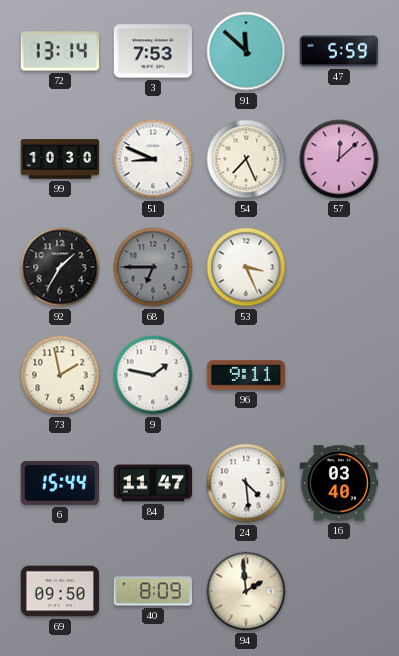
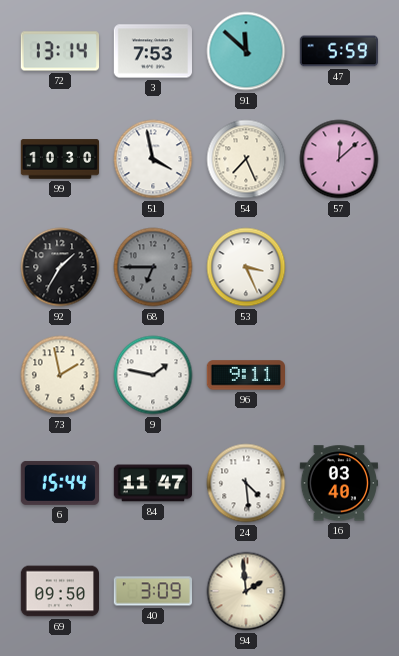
51: 8:49 -> 3:58 (153, 159)
40: 8:09 -> 3:09 (152, 591)
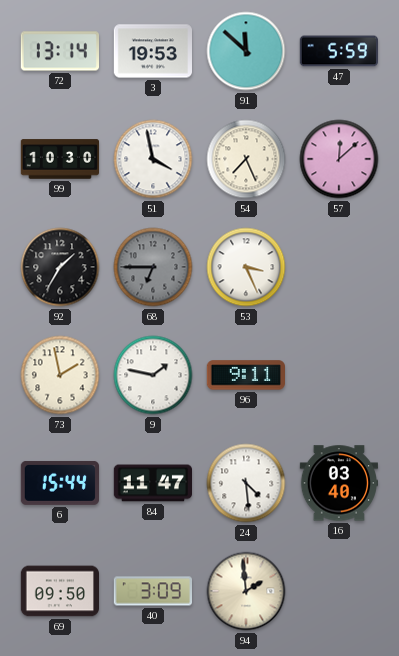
3: 7:53 -> 19:53 (152, 51)
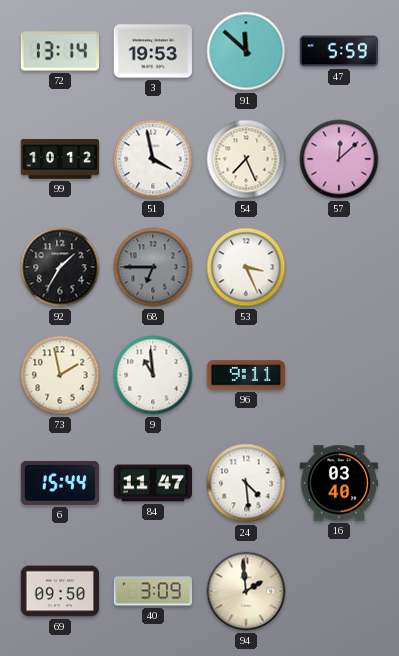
99: 10:30 -> 10:12 (60, 159)
9: 1:47 -> 10:59 (153, 375)
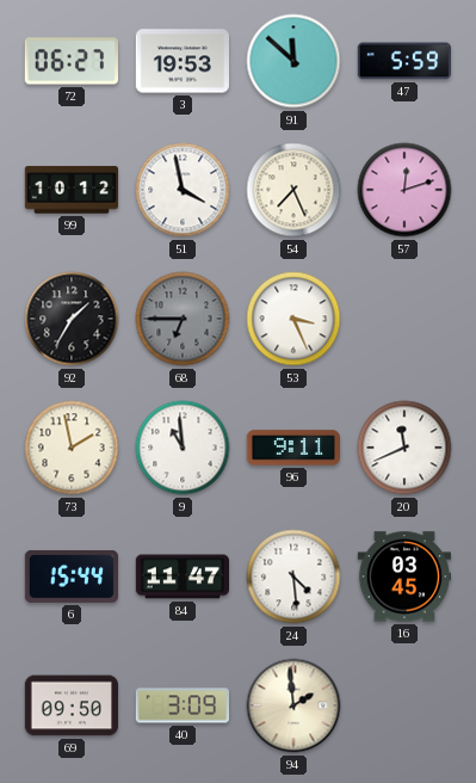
72: 13:14 -> 06:27 (70, 61)
57: 12:08 -> 12:12 (404, 190)
20: none -> 11:41 (404, 448)
16: 03:40 -> 03:45 (403, 577)
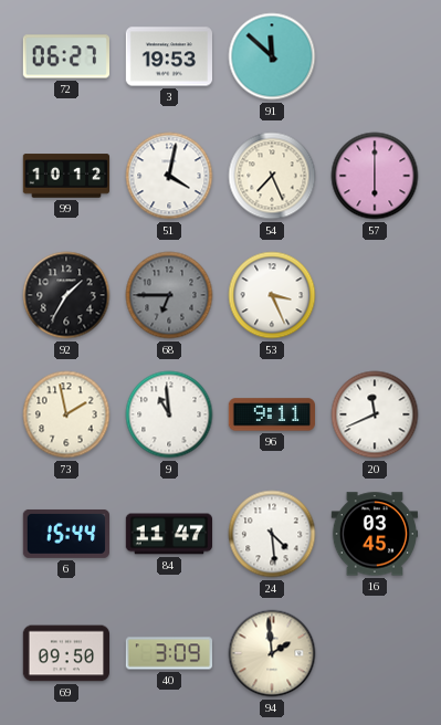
47: 5:59 -> none (403, 61)
51: 3:58 -> 4:02 (169, 176)
57: 12:12 -> 6:00 (375, 176)
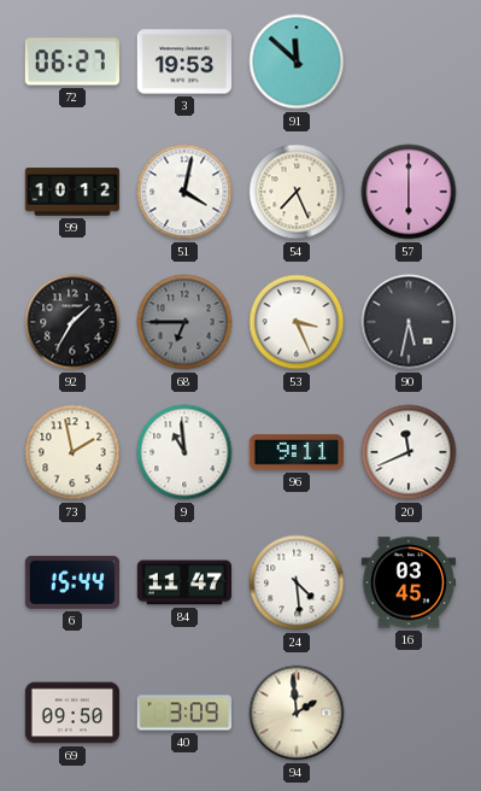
90: none -> 5:32 (409, 322)
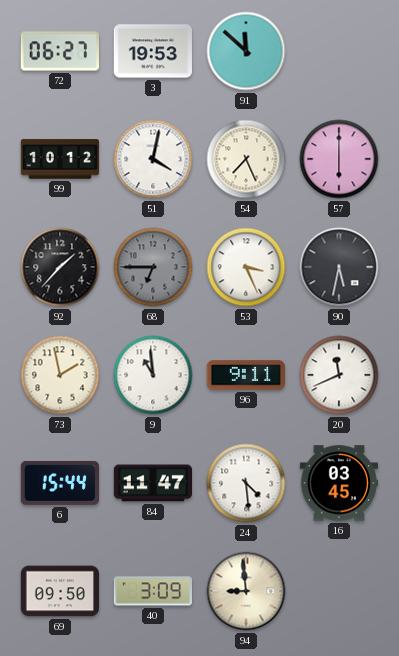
92: 1:35 -> 1:37 (60, 267)
94: 1:59 -> 8:59 (246, 591)
